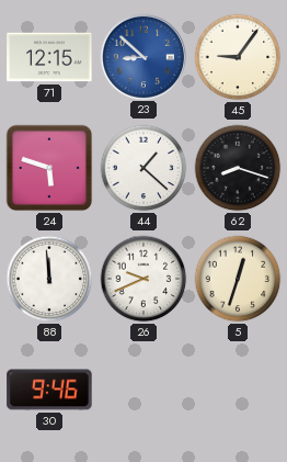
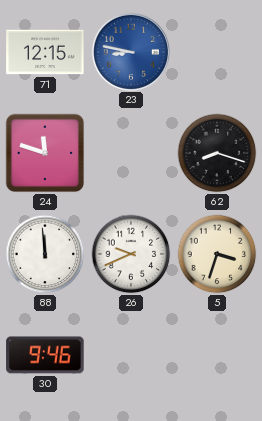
23: 8:52 -> 8:47 (130, 51)
45: 9:06 -> none (238, 57)
24: 5:48 -> 11:48 (45, 153)
44: 1:22 -> none (143, 168)
5: 12:33 -> 3:33 (217, 254)
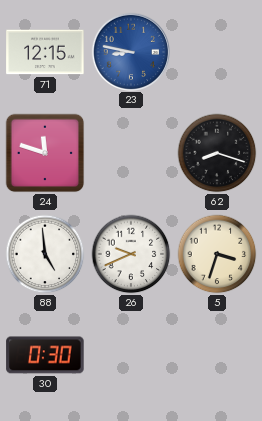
88: 11:59 -> 4:59 (45, 254)
30: 9:46 -> 0:30 (45, 355)
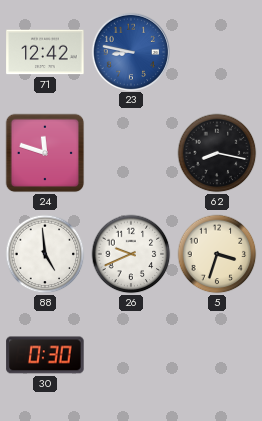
71: 12:15 -> 12:42 (45, 52)
62: 8:18 -> 8:17 (217, 153)
